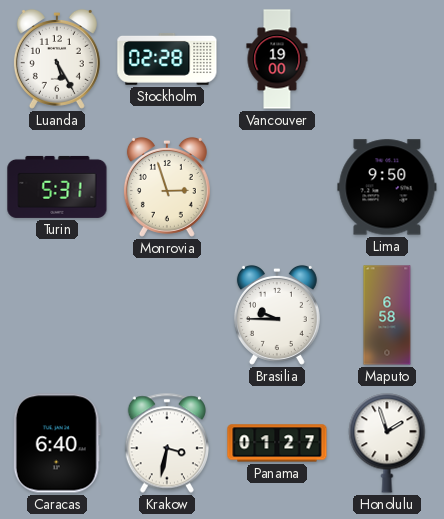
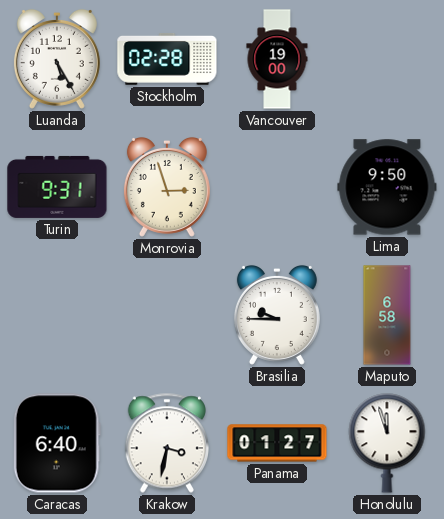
Turin: 5:31 -> 9:31 (57, 187)
Honolulu: 1:57 -> 11:57 (387, 443)
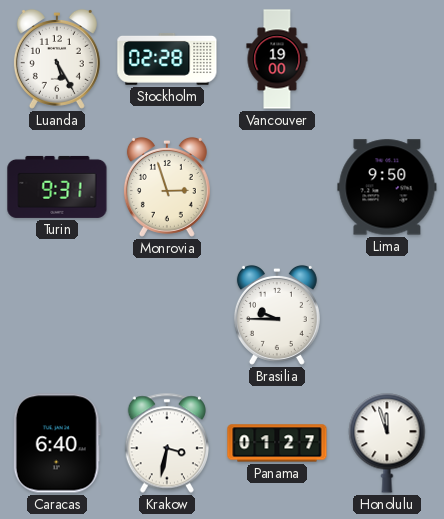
Maputo: 6:58 -> none (387, 315)
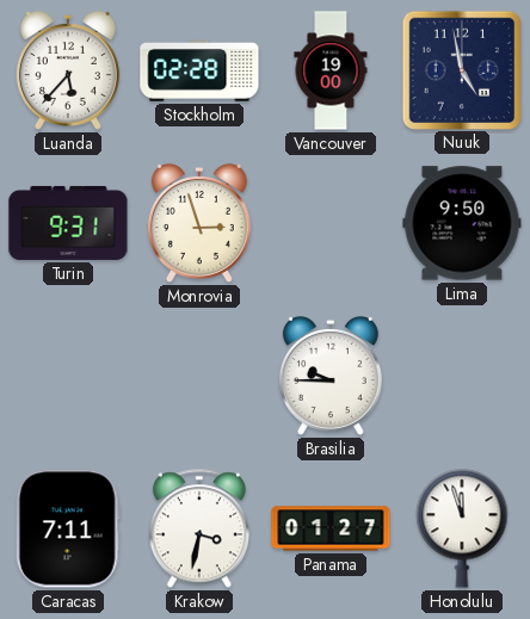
Luanda: 5:25 -> 5:37 (68, 70)
Nuuk: none -> 4:58 (461, 69)
Caracas: 6:40 -> 7:11 (68, 528)
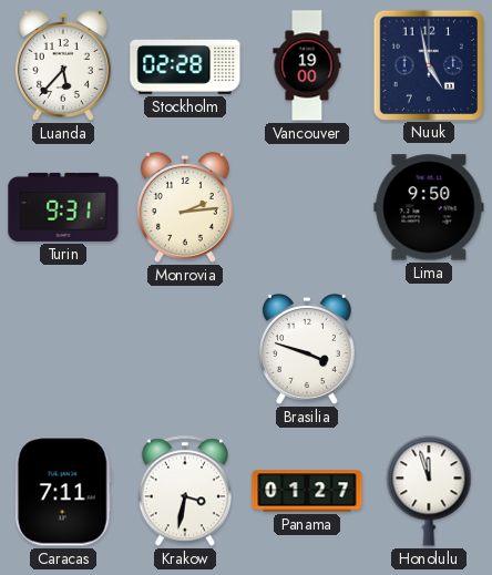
Monrovia: 2:57 -> 2:14 (185, 207)
Brasilia: 9:45 -> 3:48 (307, 349)
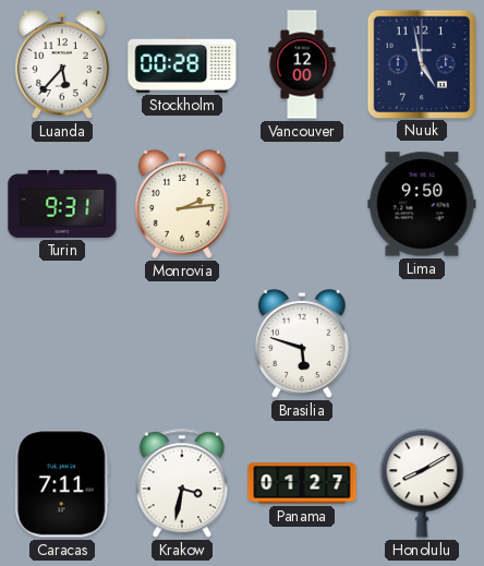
Stockholm: 02:28 -> 00:28 (182, 64)
Vancouver: 19:00 -> 12:00 (302, 64)
Brasilia: 3:48 -> 5:48 (302, 344)
Honolulu: 11:57 -> 8:10 (422, 483)
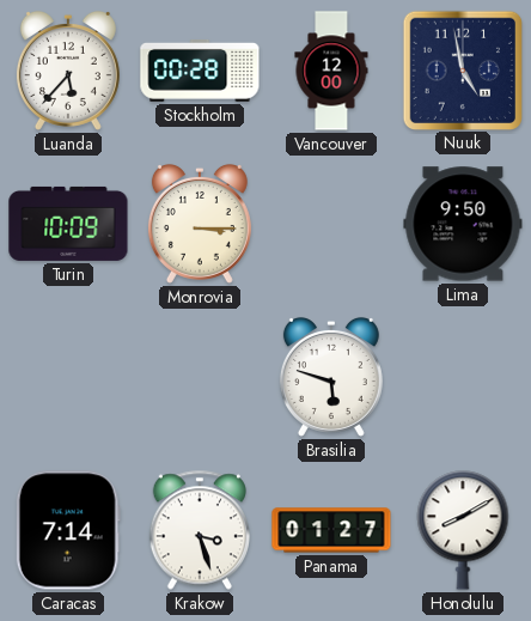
Turin: 9:31 -> 10:09 (68, 224)
Monrovia: 2:14 -> 3:15 (200, 224)
Caracas: 7:11 -> 7:14 (68, 530)
Krakow: 3:32 -> 3:27 (199, 530)
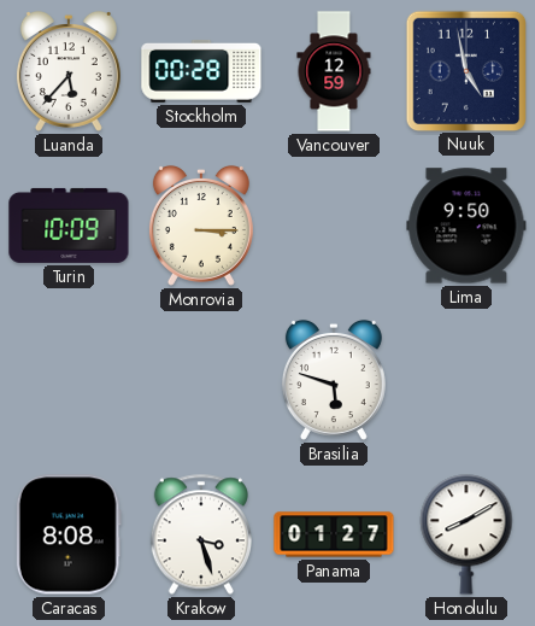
Vancouver: 12:00 -> 12:59 (334, 71)
Caracas: 7:14 -> 8:08 (69, 534)
